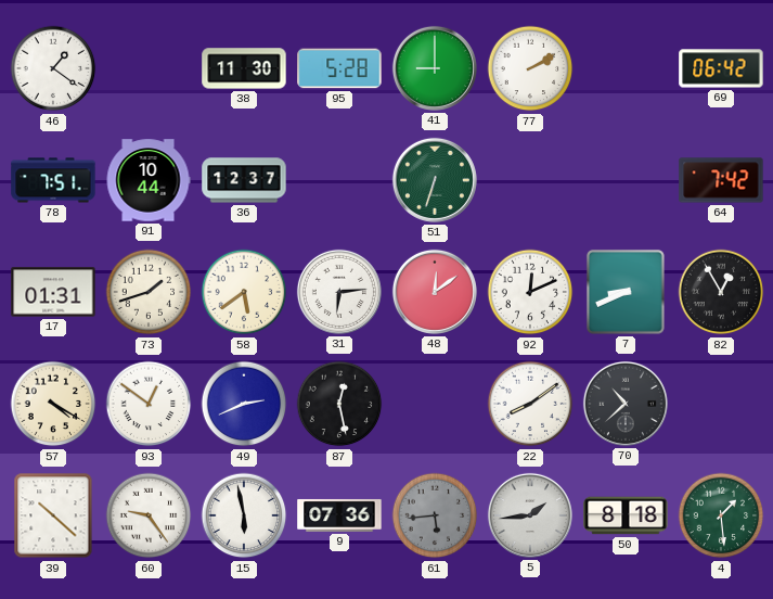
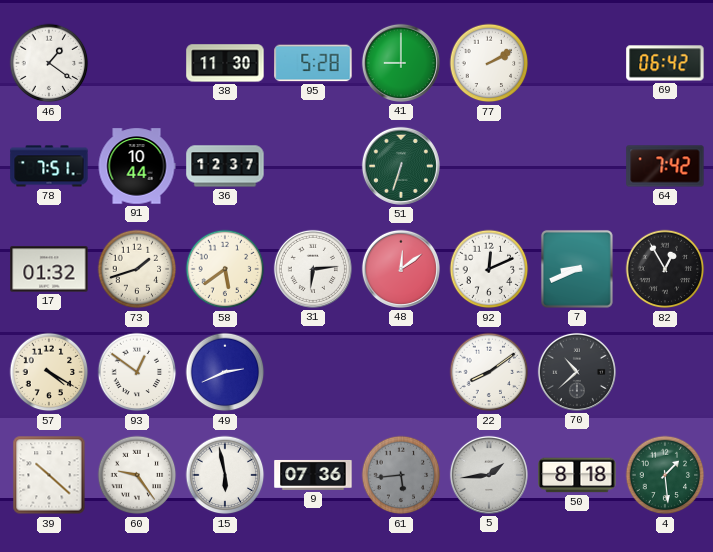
17: 01:31 -> 01:32 (49, 269)
87: 12:28 -> none (339, 404)
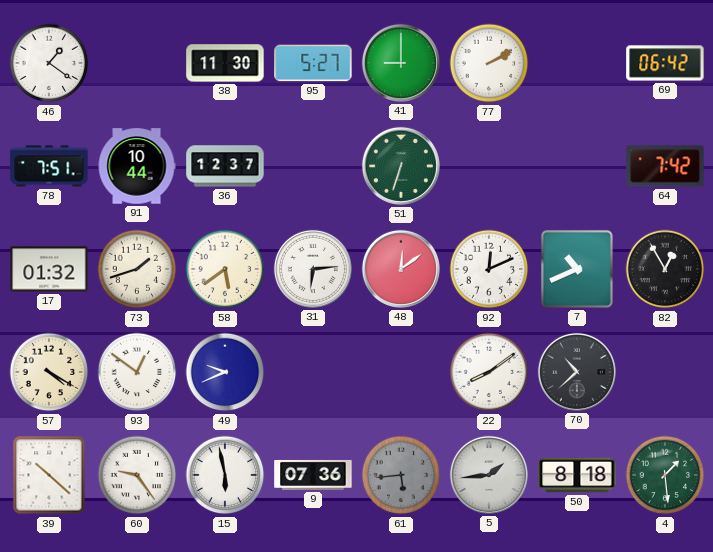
95: 5:28 -> 5:27 (313, 63)
7: 8:41 -> 10:41 (577, 269)
49: 2:41 -> 9:41 (225, 372)
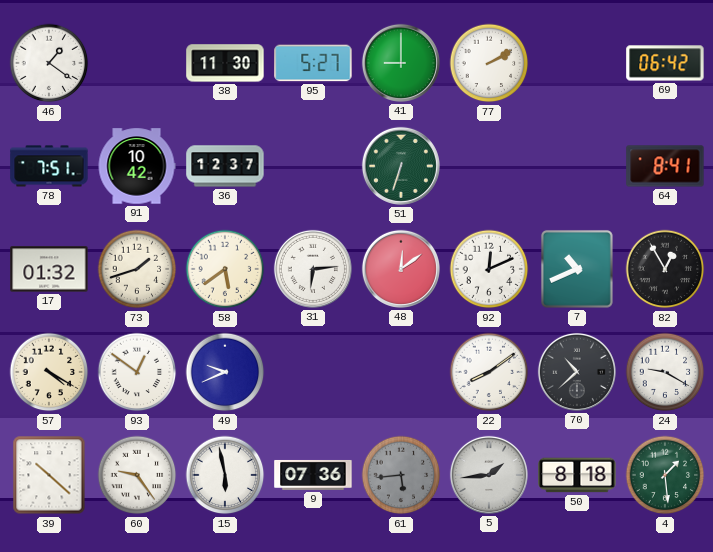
91: 10:44 -> 10:42 (137, 166)
64: 7:42 -> 8:41 (665, 166)
24: none -> 9:20 (665, 372)
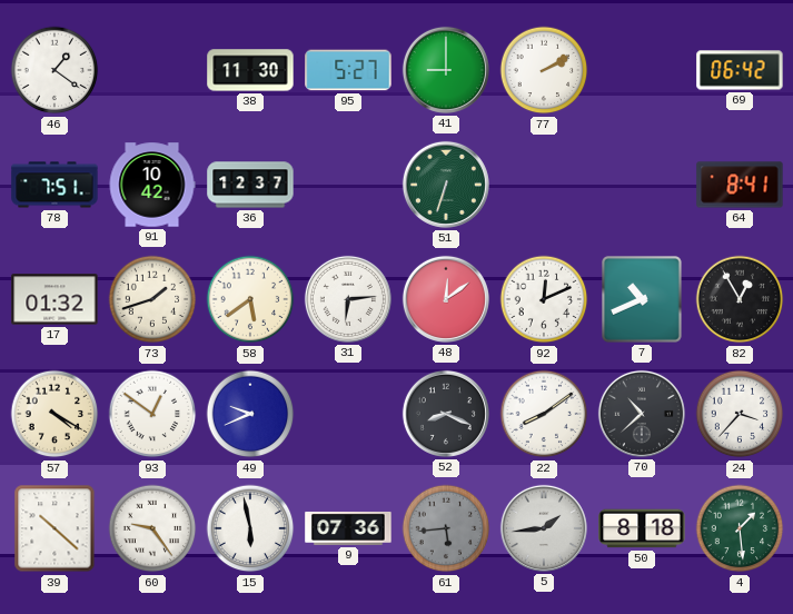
52: none -> 8:19 (446, 414)
24: 9:20 -> 3:37 (740, 414)
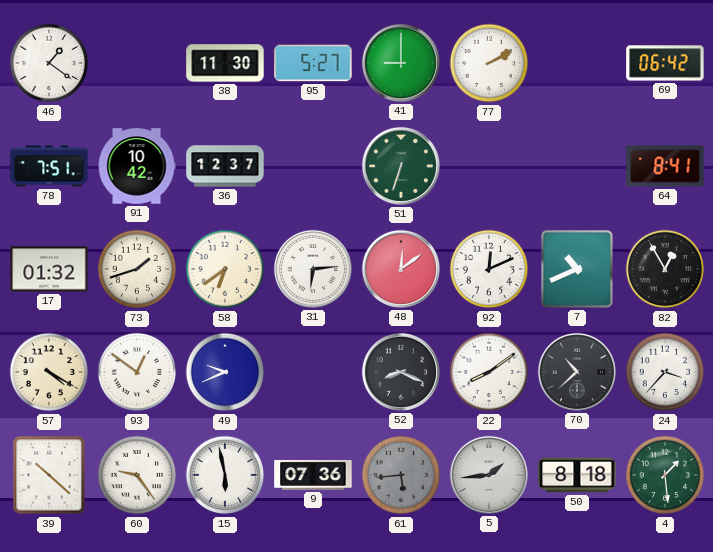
58: 5:39 -> 6:39 (225, 269)
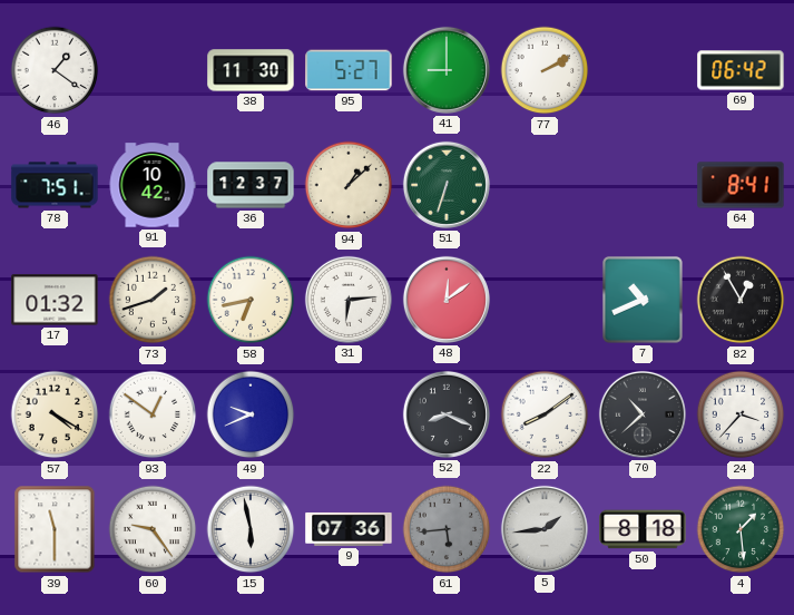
94: none -> 1:08 (349, 185)
58: 6:39 -> 6:43 (251, 300)
92: 12:11 -> none (489, 269)
39: 10:22 -> 11:30 (55, 529)
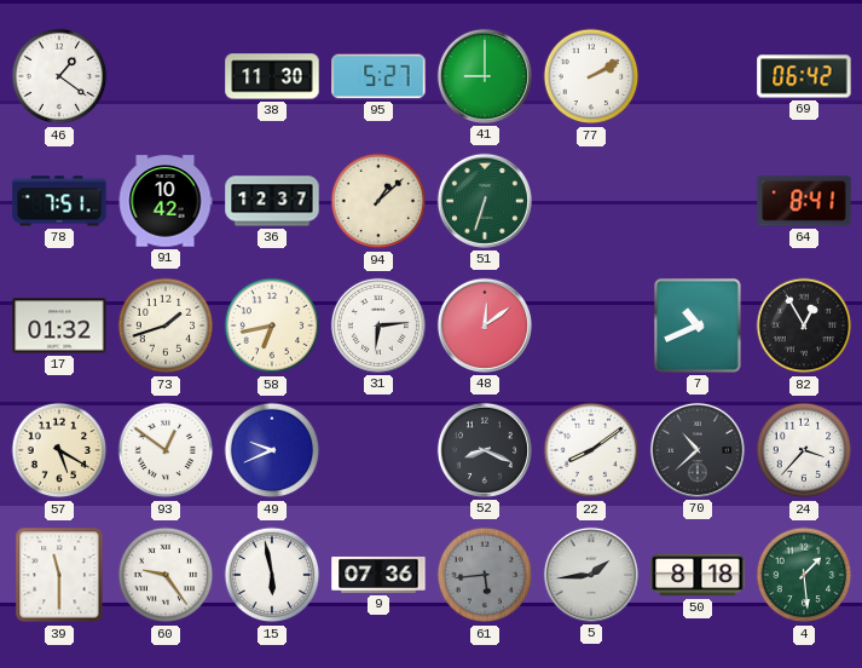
57: 4:20 -> 5:20 (59, 450)
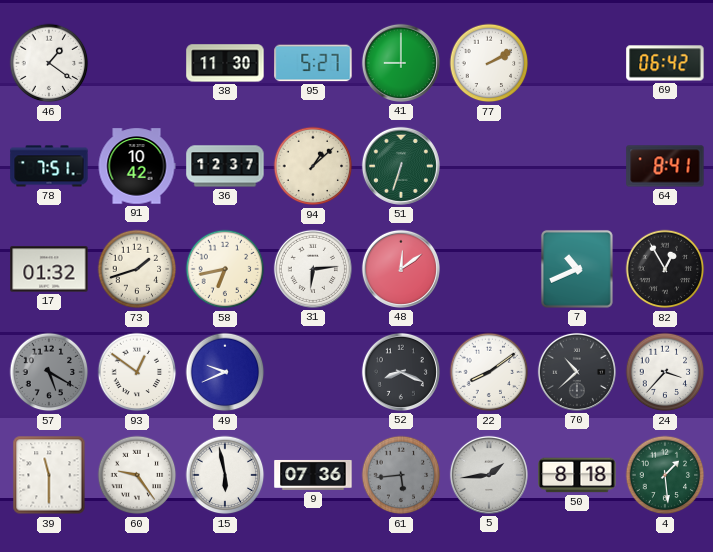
57 dial: cream -> grey (49, 372)
